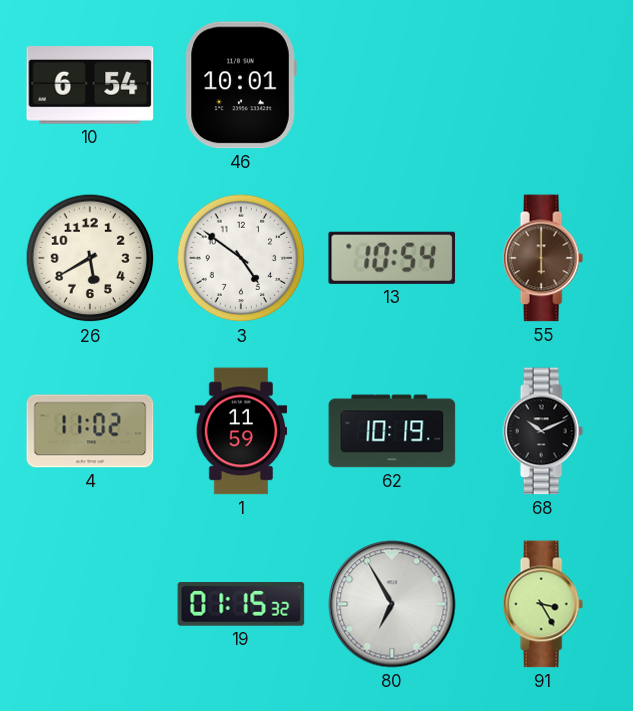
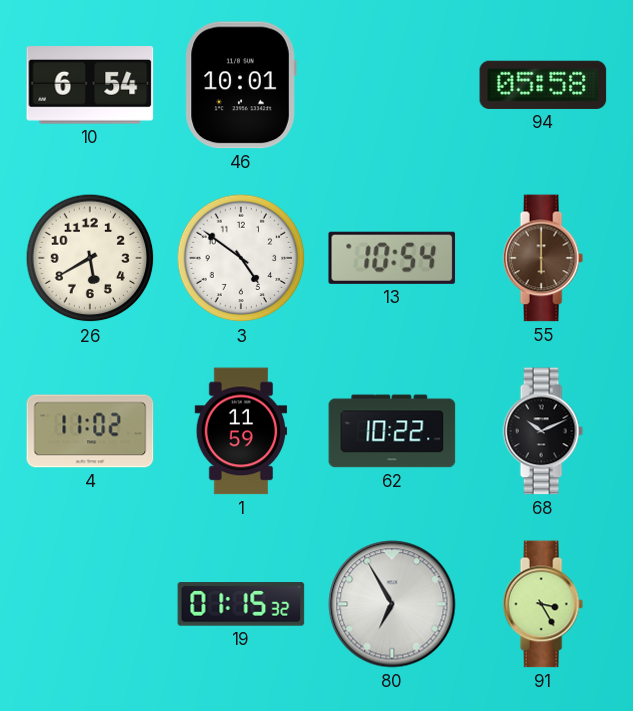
94: none -> 05:58 (543, 85)
62: 10:19 -> 10:22 (392, 431)
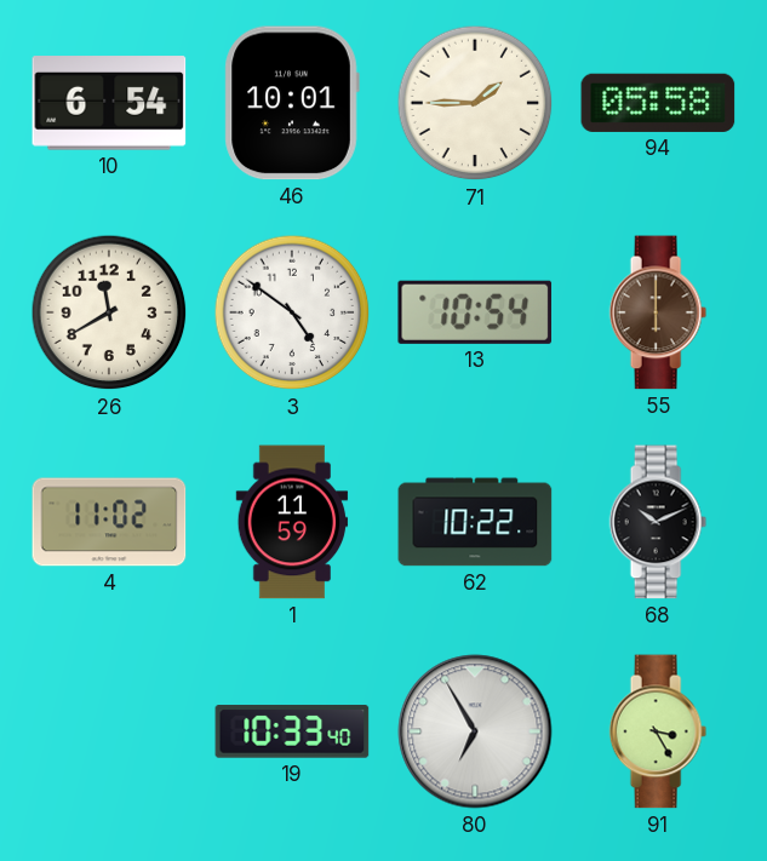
71: none -> 1:45 (475, 103)
26: 5:40 -> 11:40 (109, 312)
19: 01:15 -> 10:33 (292, 731)
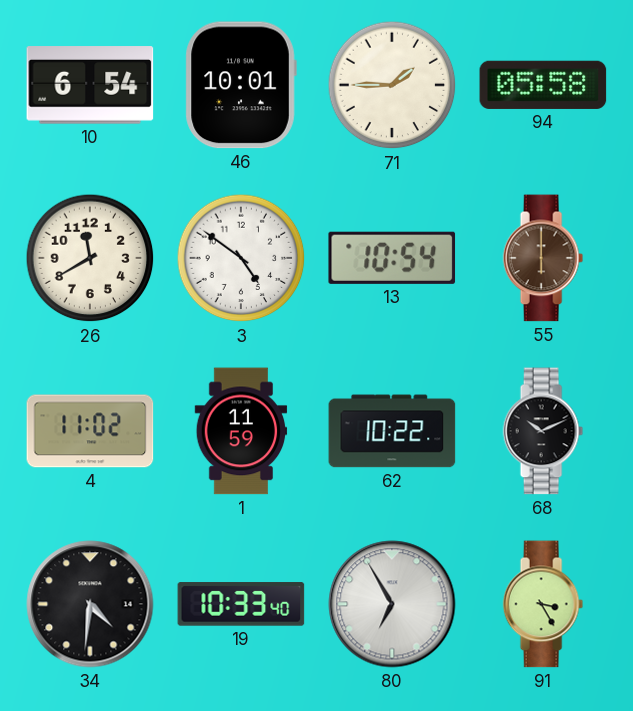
34: none -> 4:31 (90, 604)
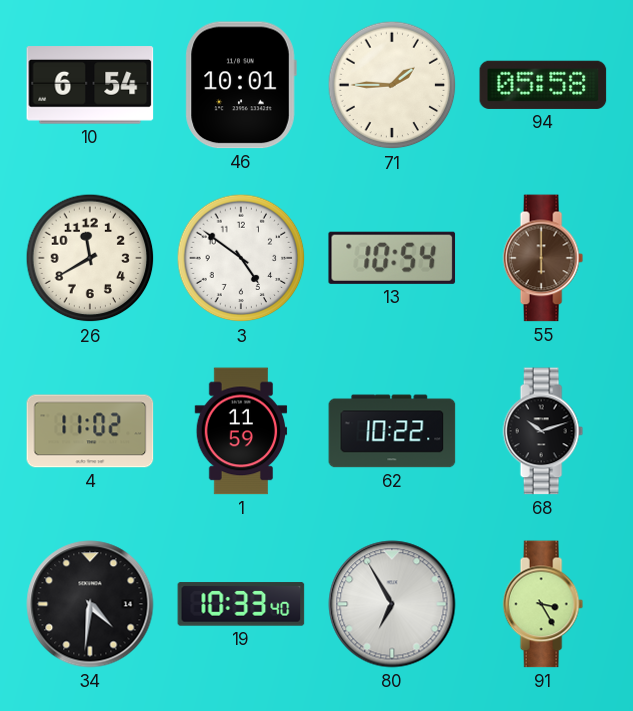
68: 10:11 -> 10:12 (543, 431)
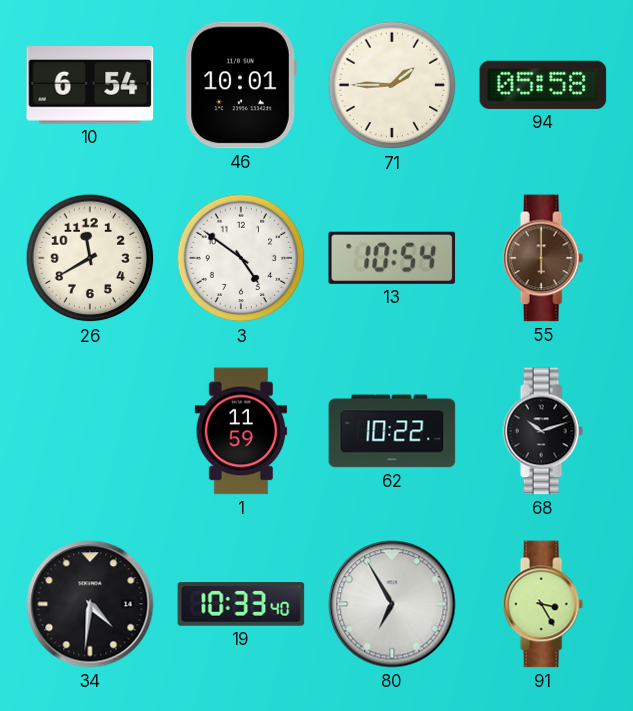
4: 11:02 -> none (90, 431)
